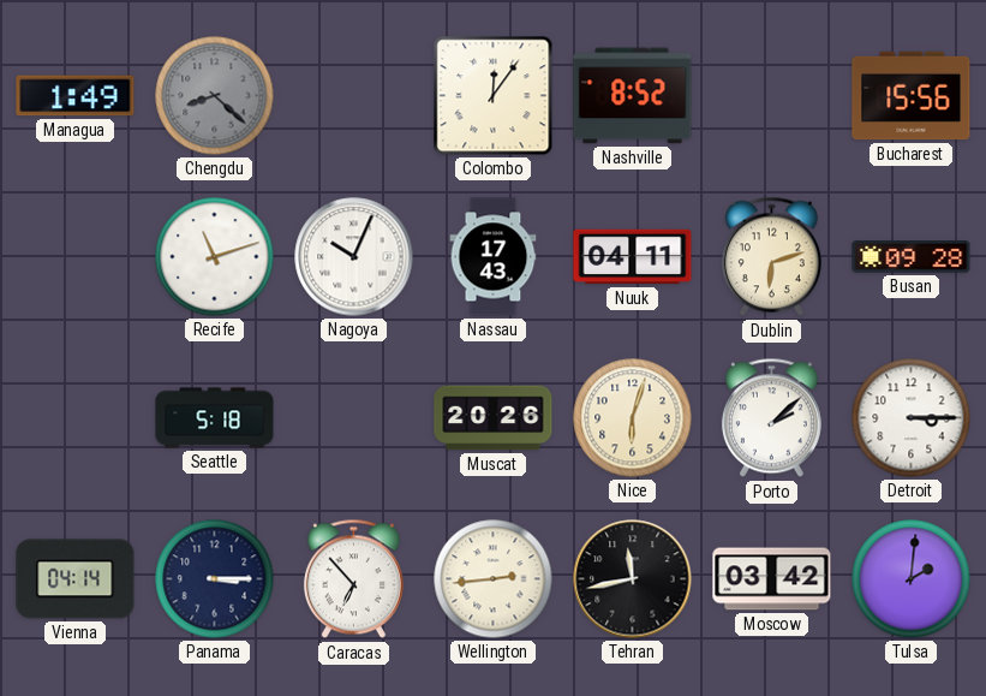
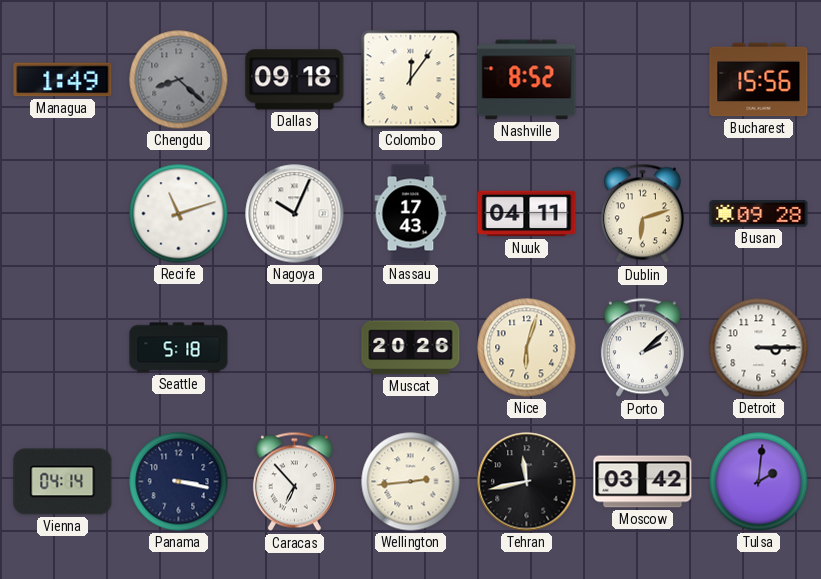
Dallas: none -> 09:18 (295, 80)
Panama: 3:15 -> 3:17 (179, 482)
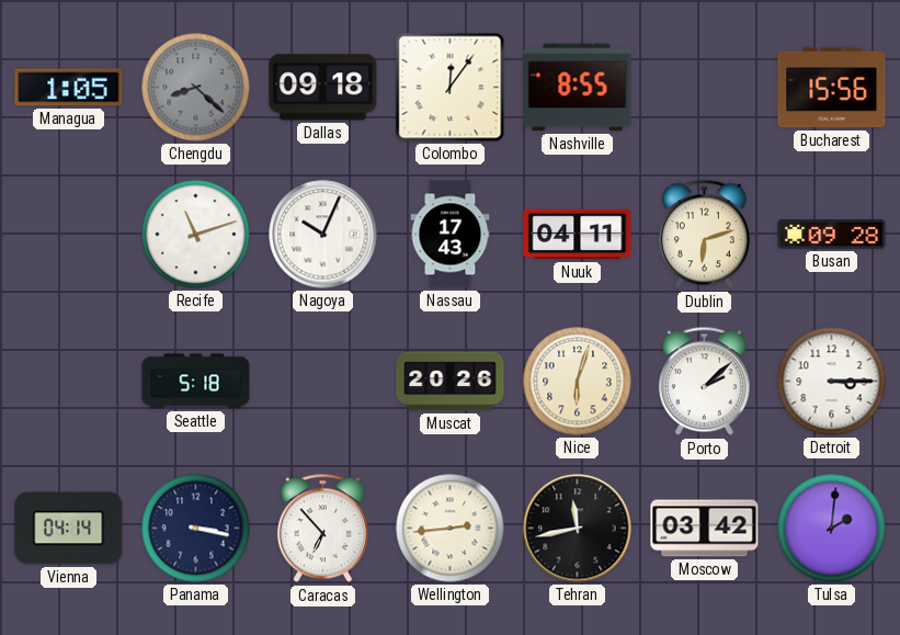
Managua: 1:49 -> 1:05 (69, 88)
Nashville: 8:52 -> 8:55 (578, 88)
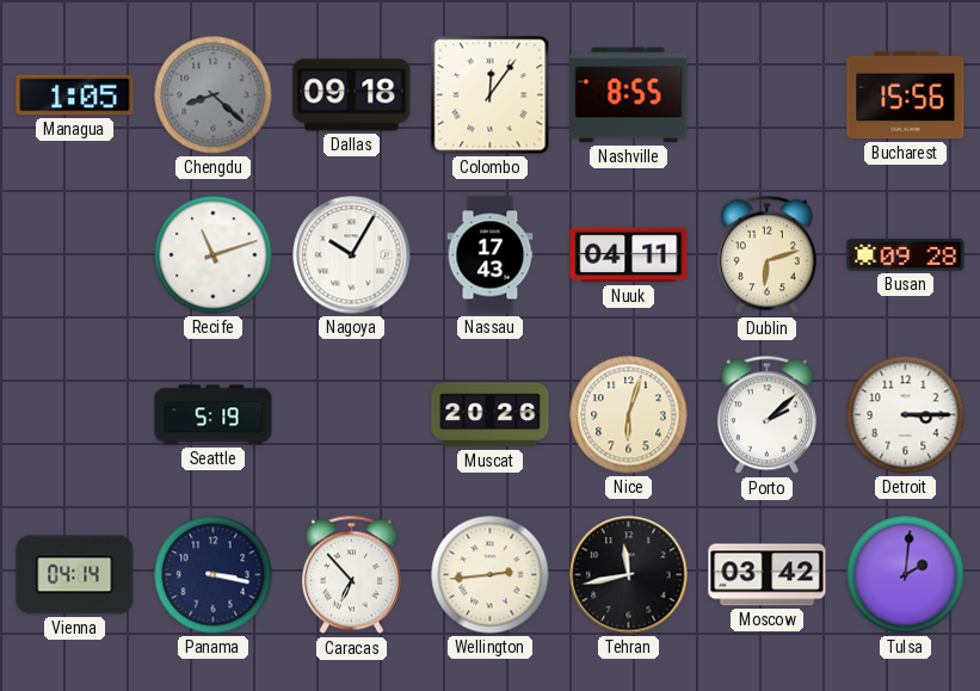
Nagoya: 10:04 -> 10:05 (352, 255)
Seattle: 5:18 -> 5:19 (214, 415)
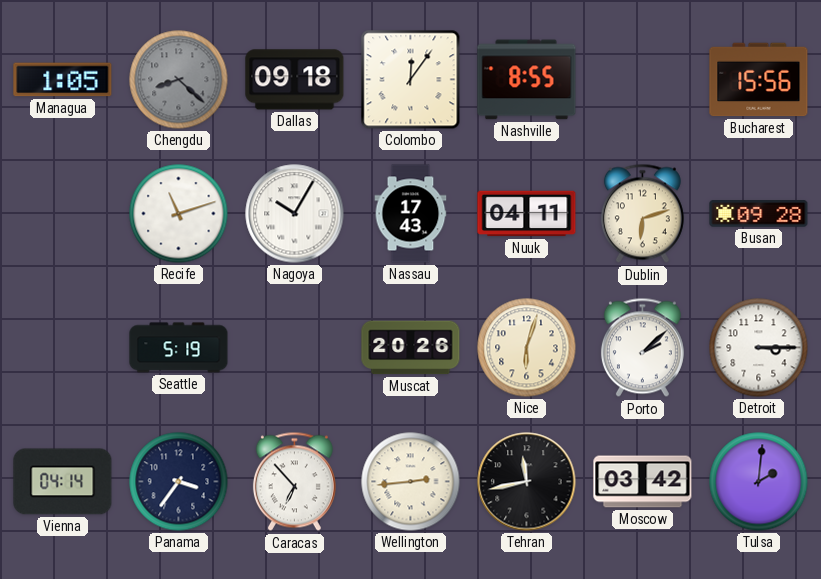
Panama: 3:17 -> 3:36 (179, 482)
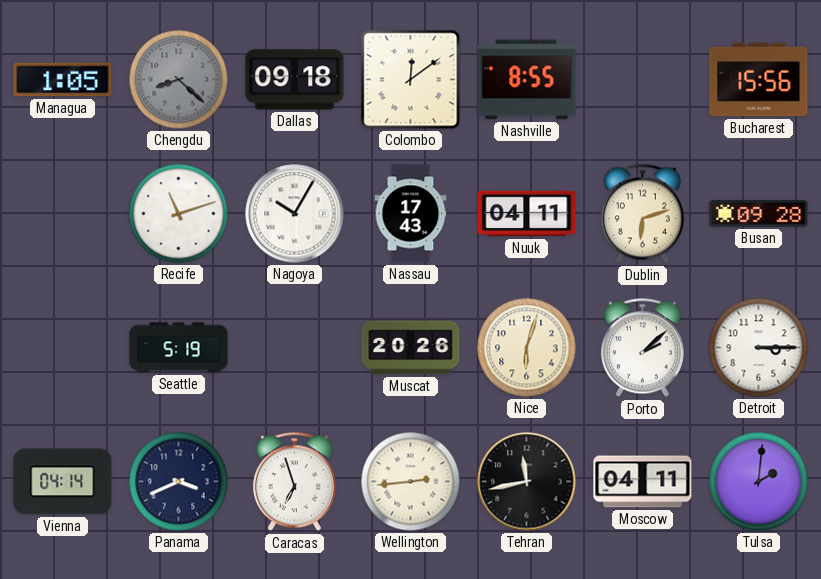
Colombo: 12:06 -> 12:09 (411, 80)
Panama: 3:36 -> 3:41 (179, 482)
Caracas: 6:53 -> 6:57 (294, 482)
Moscow: 03:42 -> 04:11 (643, 482)
